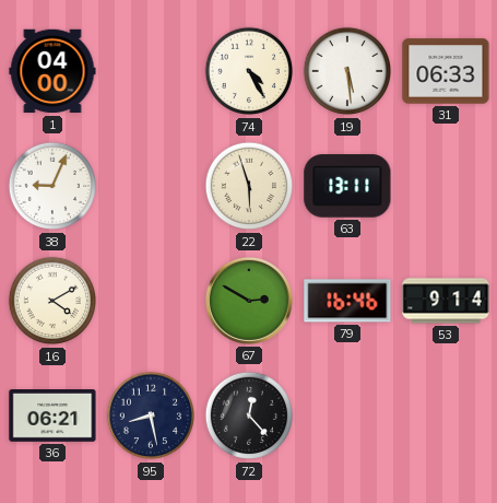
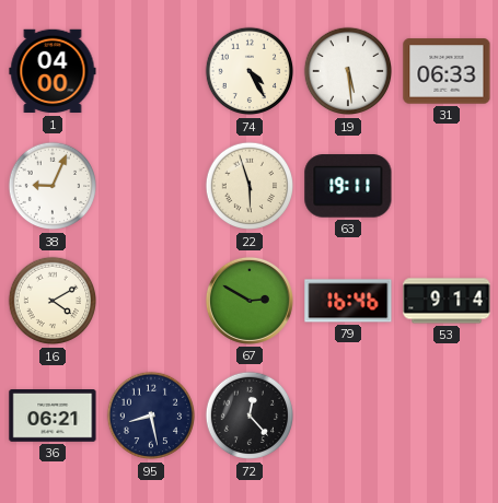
63: 13:11 -> 19:11 (348, 186)
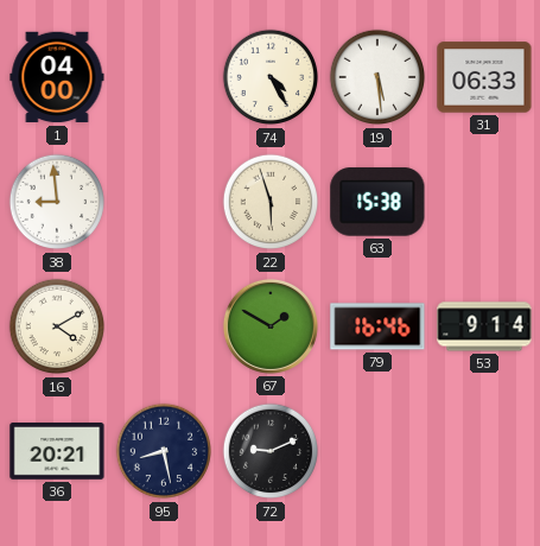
38: 9:04 -> 8:59 (57, 202)
63: 19:11 -> 15:38 (377, 202)
67: 2:50 -> 1:50 (271, 326)
36: 06:21 -> 20:21 (57, 452)
72: 12:23 -> 9:11 (271, 451)
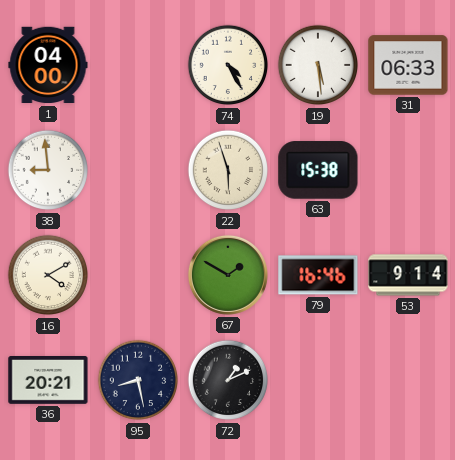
72: 9:11 -> 1:11 (228, 380)
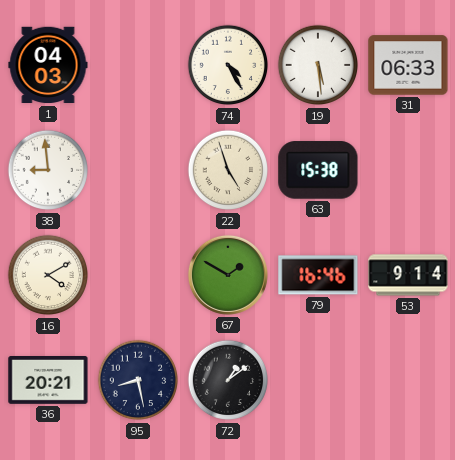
1: 04:00 -> 04:03 (48, 65)
22: 5:57 -> 4:57 (228, 170)
72: 1:11 -> 1:09 (228, 380)
